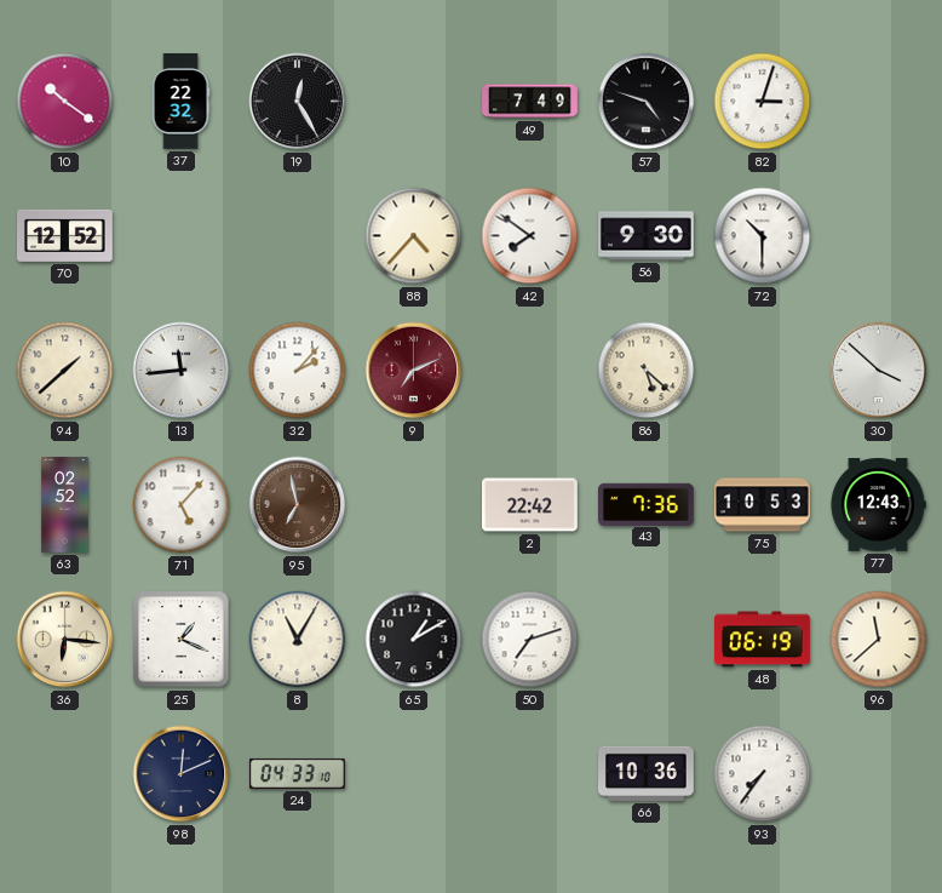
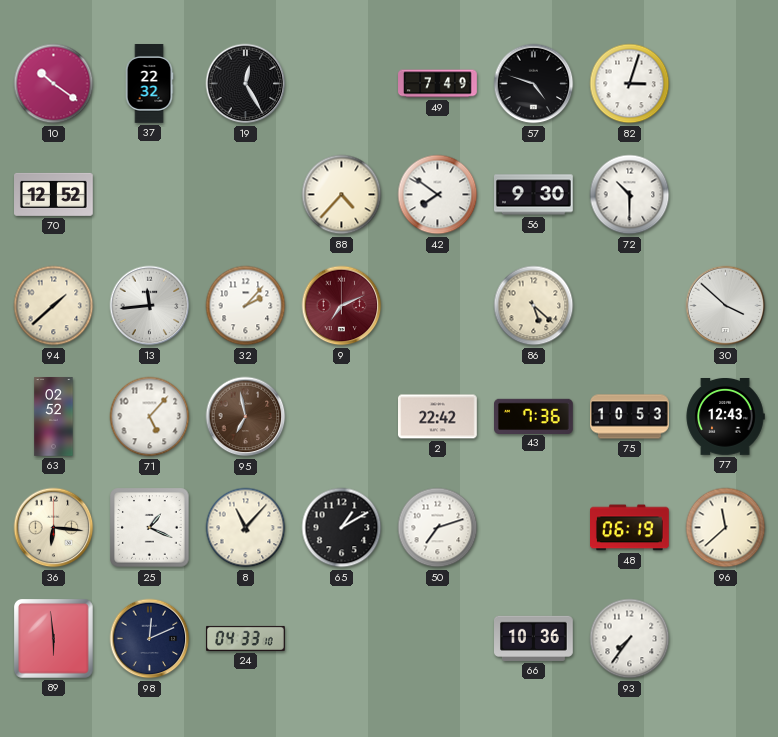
8: 11:05 -> 11:07 (246, 528)
89: none -> 5:59 (54, 639)
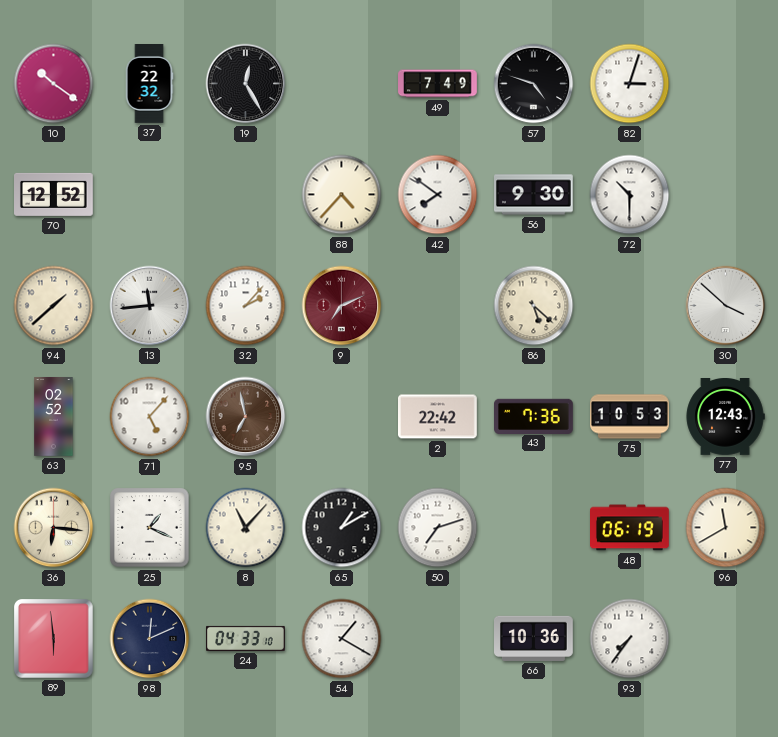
96: 11:38 -> 11:40 (726, 528)
54: none -> 1:20 (342, 639)
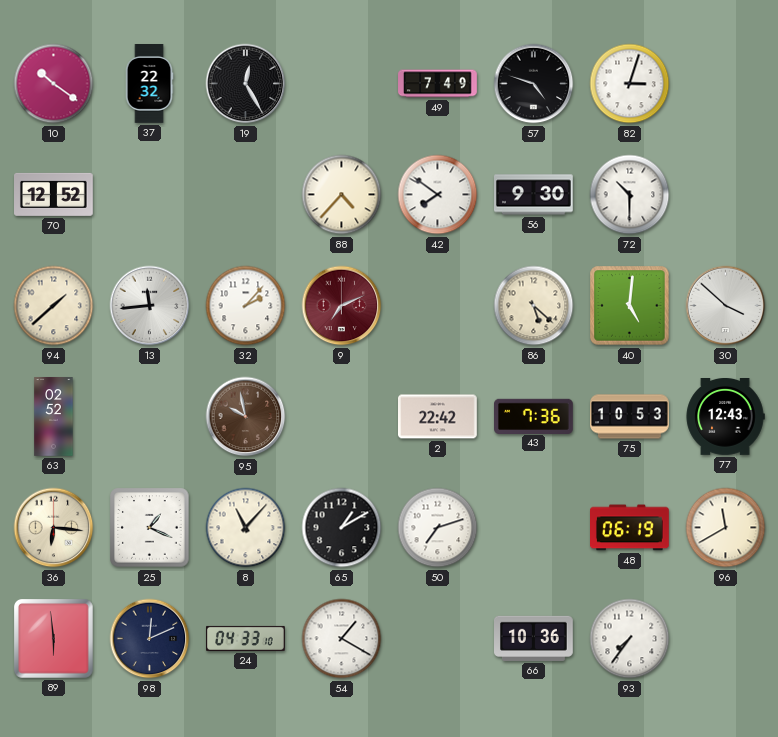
40: none -> 5:01 (630, 306)
71: 5:07 -> none (150, 417)
95: 6:58 -> 9:58 (246, 417)
